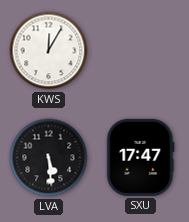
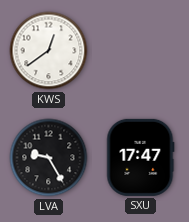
KWS: 12:05 -> 12:39 (49, 51)
LVA: 5:29 -> 9:25 (49, 158)
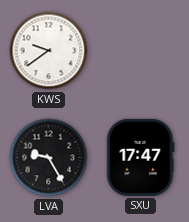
KWS: 12:39 -> 9:39 (49, 51)
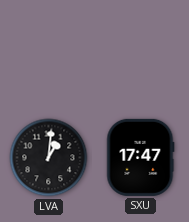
KWS: 9:39 -> none (49, 51)
LVA: 9:25 -> 1:01 (49, 158)
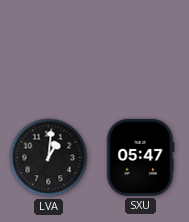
SXU: 17:47 -> 05:47 (141, 157)
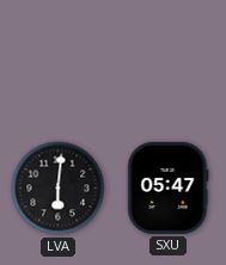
LVA: 1:01 -> 6:01 (59, 189)
